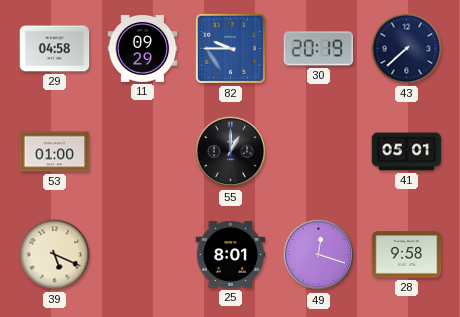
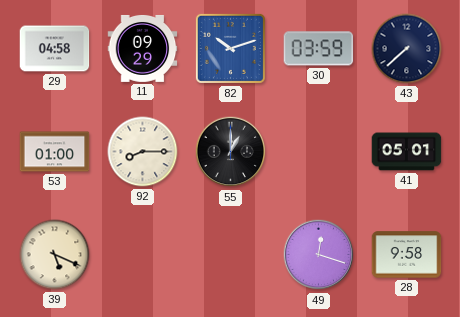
82: 9:45 -> 10:12 (230, 48)
30: 20:19 -> 03:59 (319, 49)
92: none -> 8:15 (143, 152)
25: 8:01 -> none (231, 254)
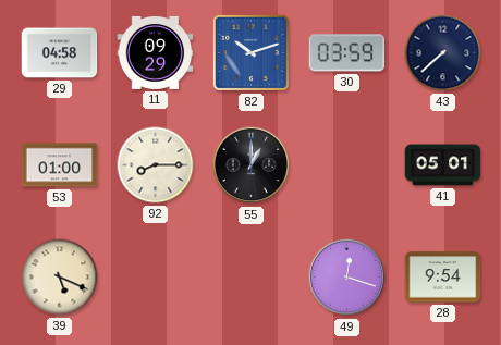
28: 9:58 -> 9:54 (443, 278)
